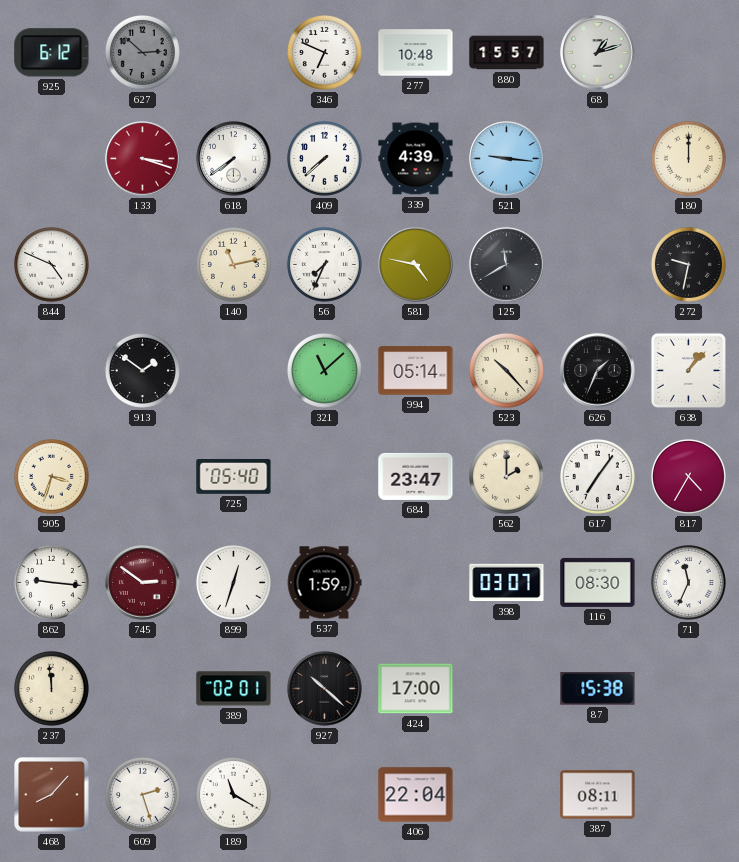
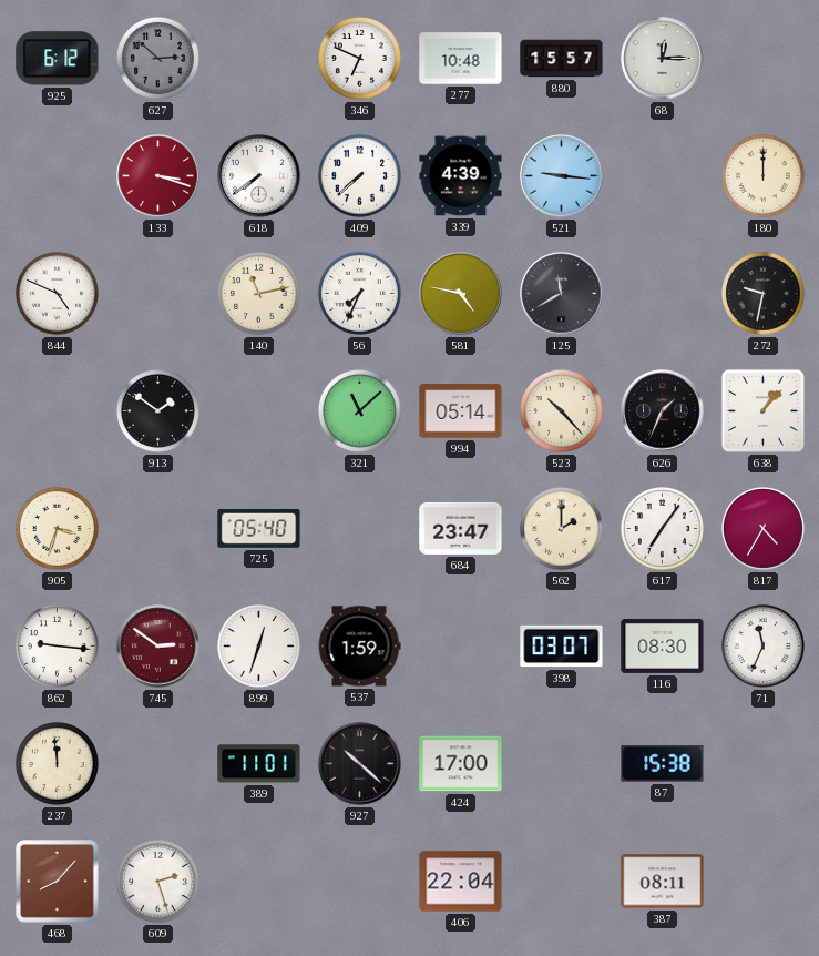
68: 1:12 -> 12:15 (663, 59)
389: 02:01 -> 11:01 (259, 764)
189: 11:20 -> none (233, 794)
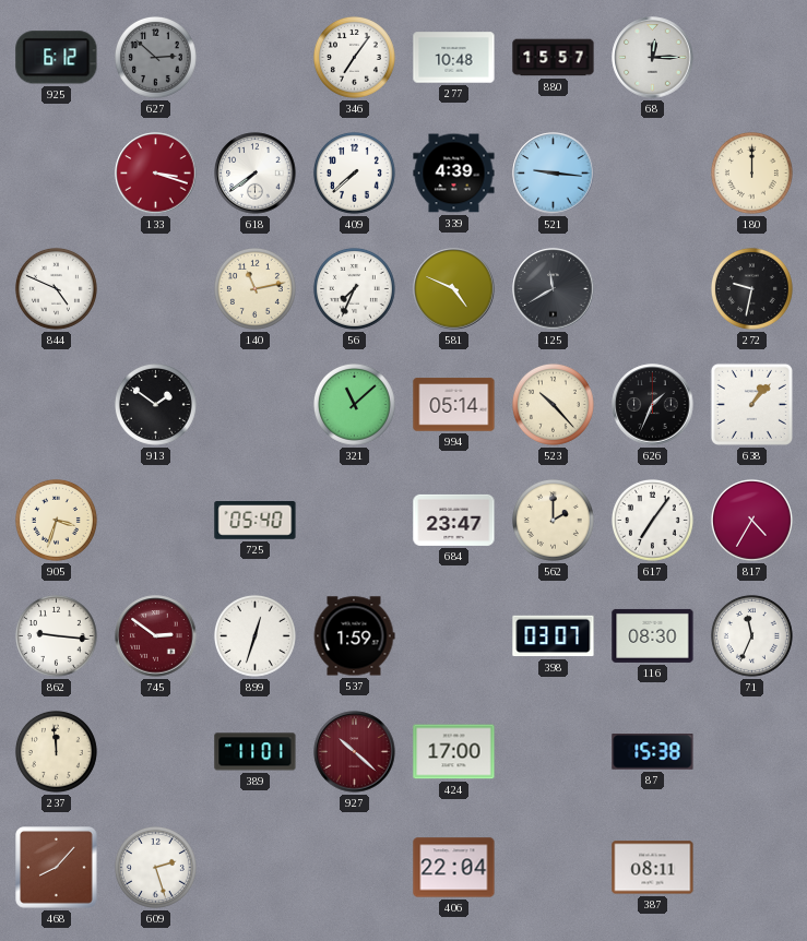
346: 6:49 -> 7:06 (354, 57)
581: 4:47 -> 4:49 (454, 289)
927 dial: black -> burgundy (355, 752)
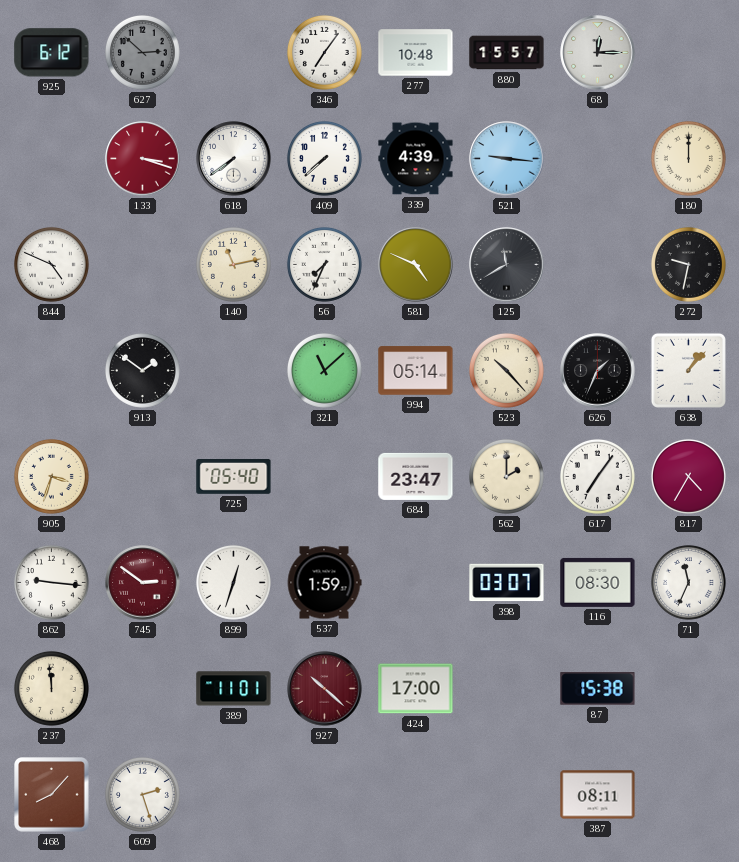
406: 22:04 -> none (454, 868)
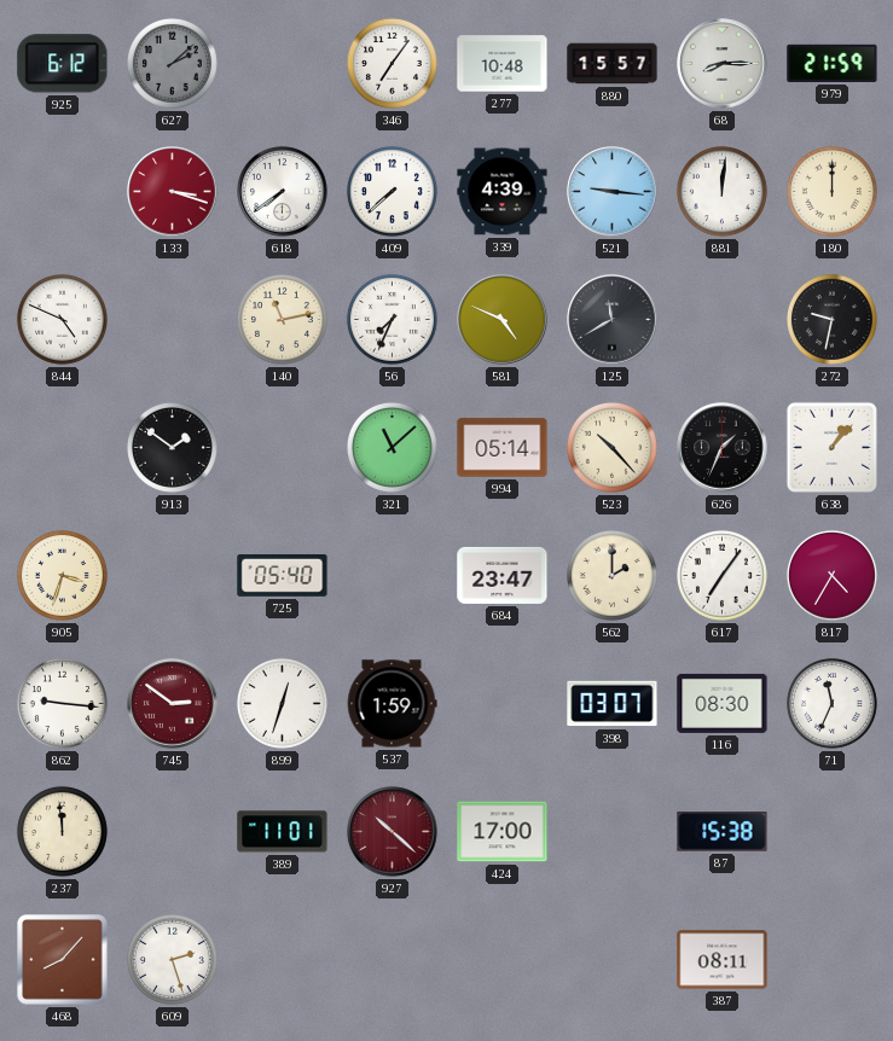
627: 2:52 -> 2:08 (172, 63)
68: 12:15 -> 8:15 (723, 64)
979: none -> 21:59 (833, 63)
881: none -> 12:01 (721, 191)
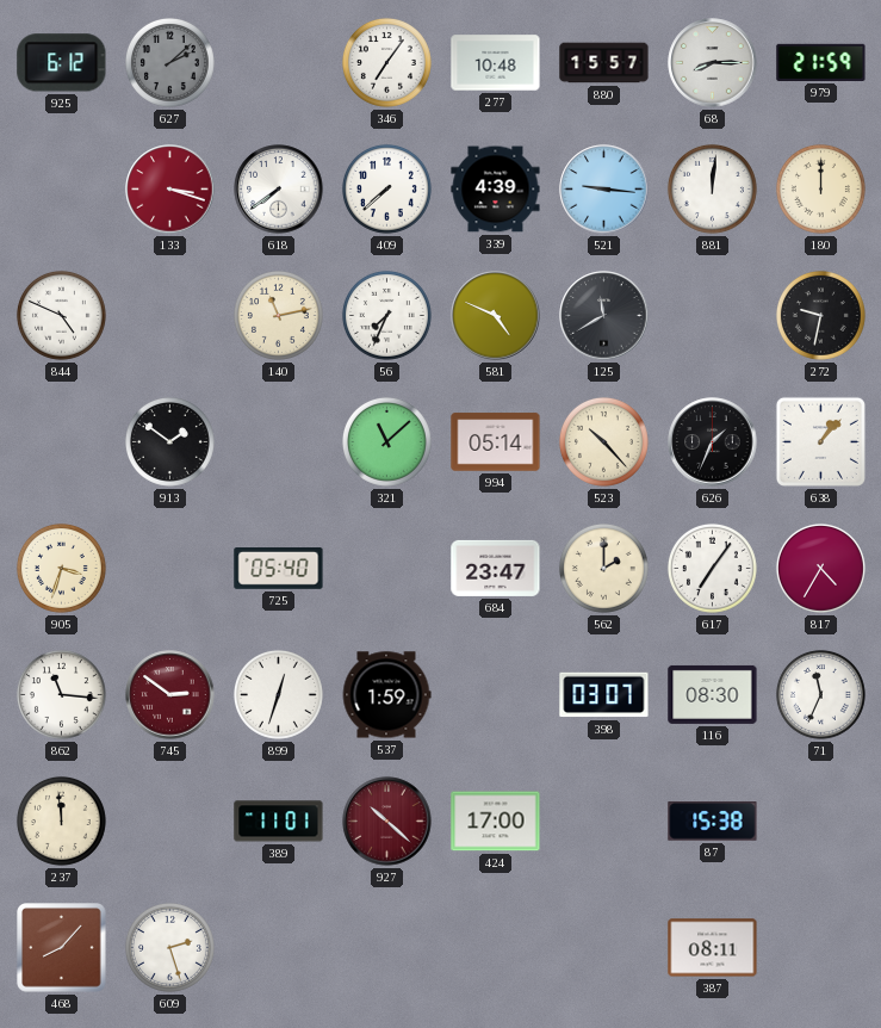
862: 9:16 -> 11:16 (61, 694)
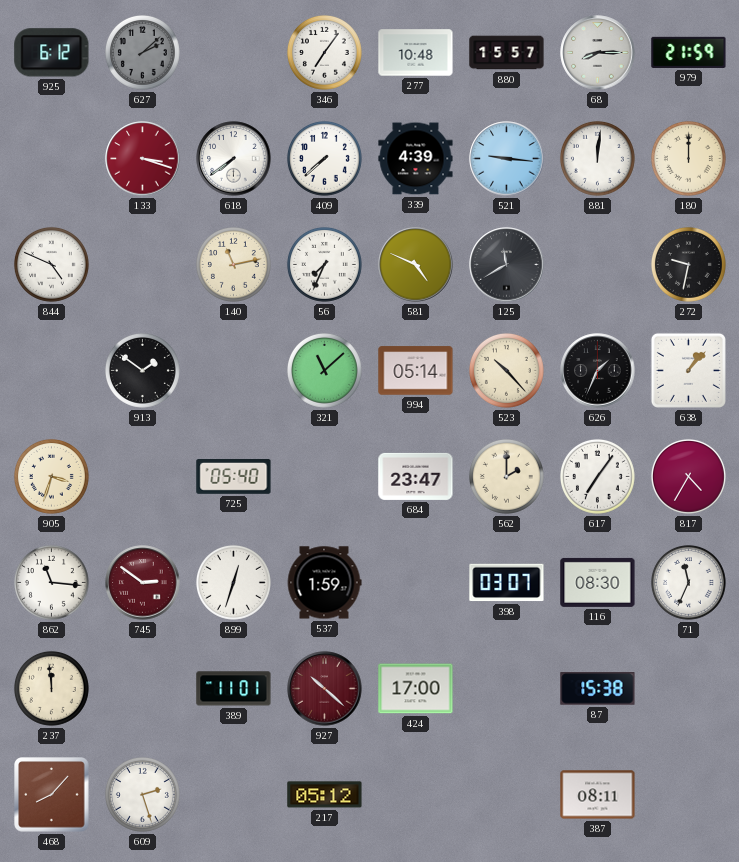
217: none -> 05:12 (325, 795)
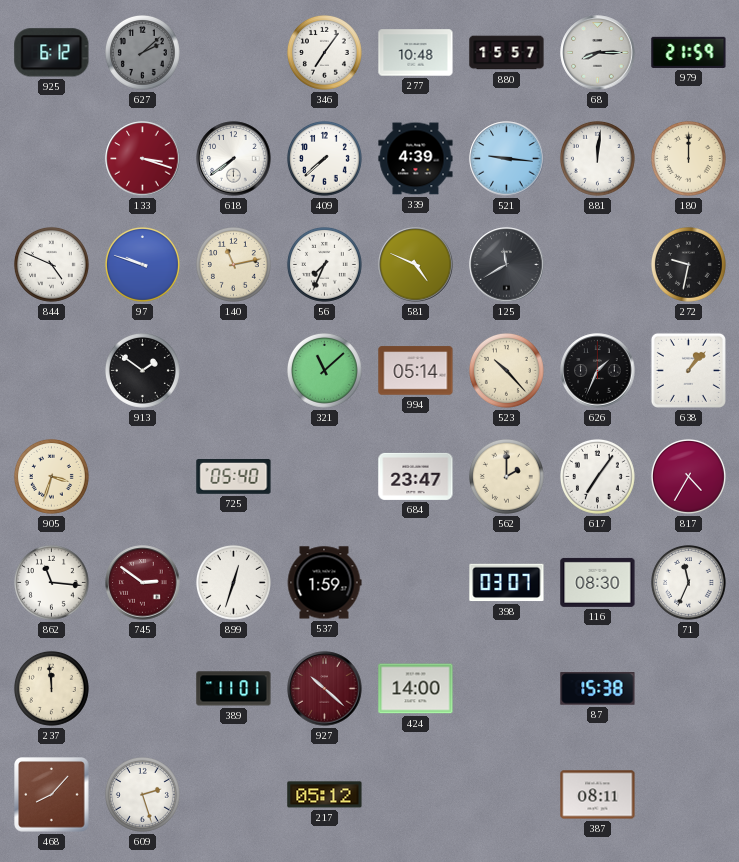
97: none -> 9:48 (142, 264)
424: 17:00 -> 14:00 (416, 689)
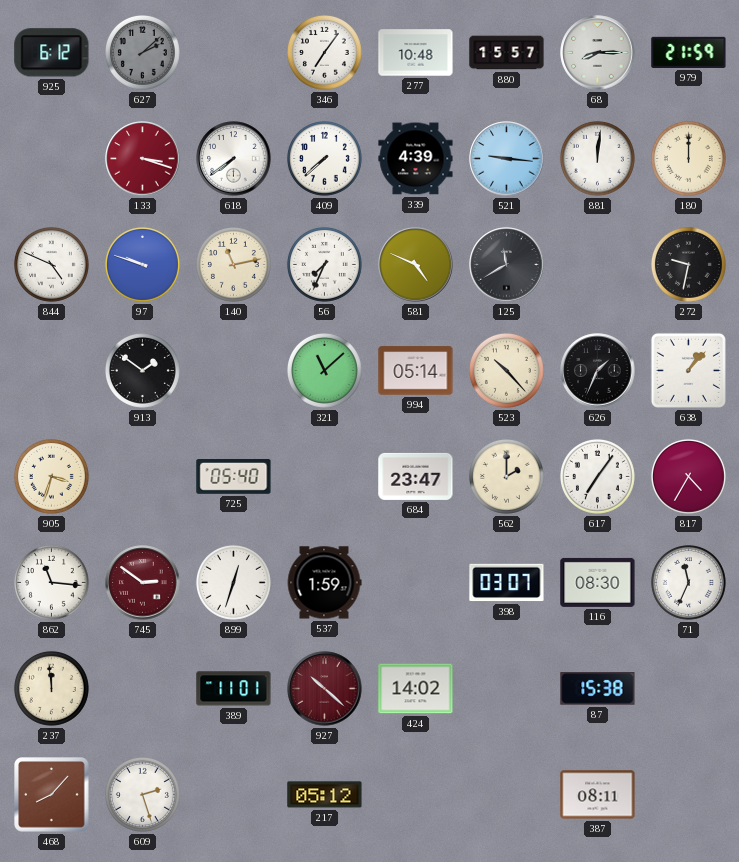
424: 14:00 -> 14:02 (416, 689)
